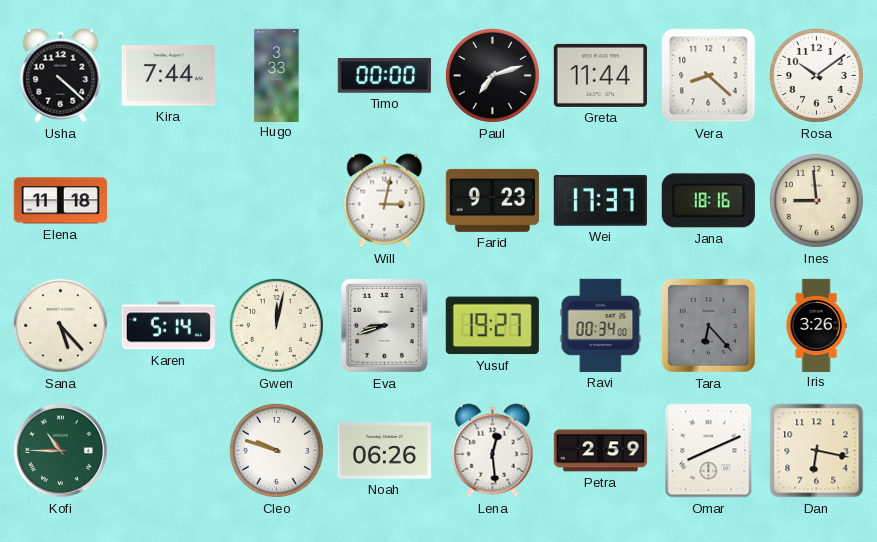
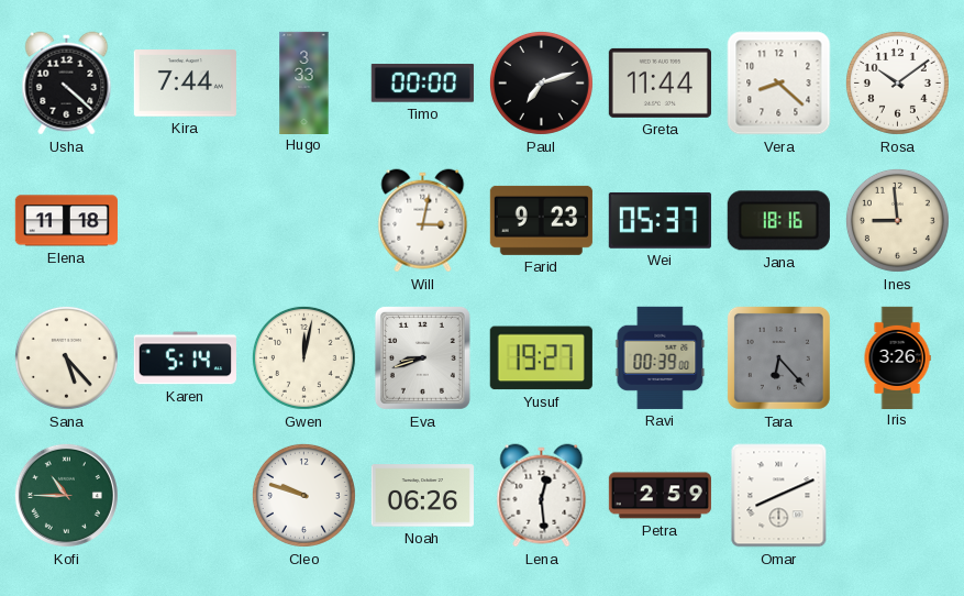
Wei: 17:37 -> 05:37 (660, 220)
Ravi: 00:34 -> 00:39 (661, 357)
Dan: 6:17 -> none (817, 451)
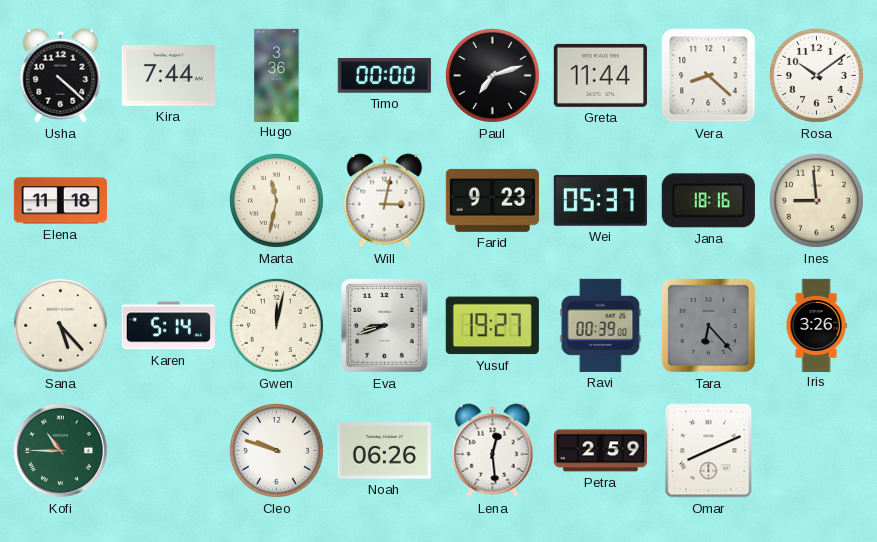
Hugo: 3:33 -> 3:36 (277, 75)
Marta: none -> 11:32 (276, 200)
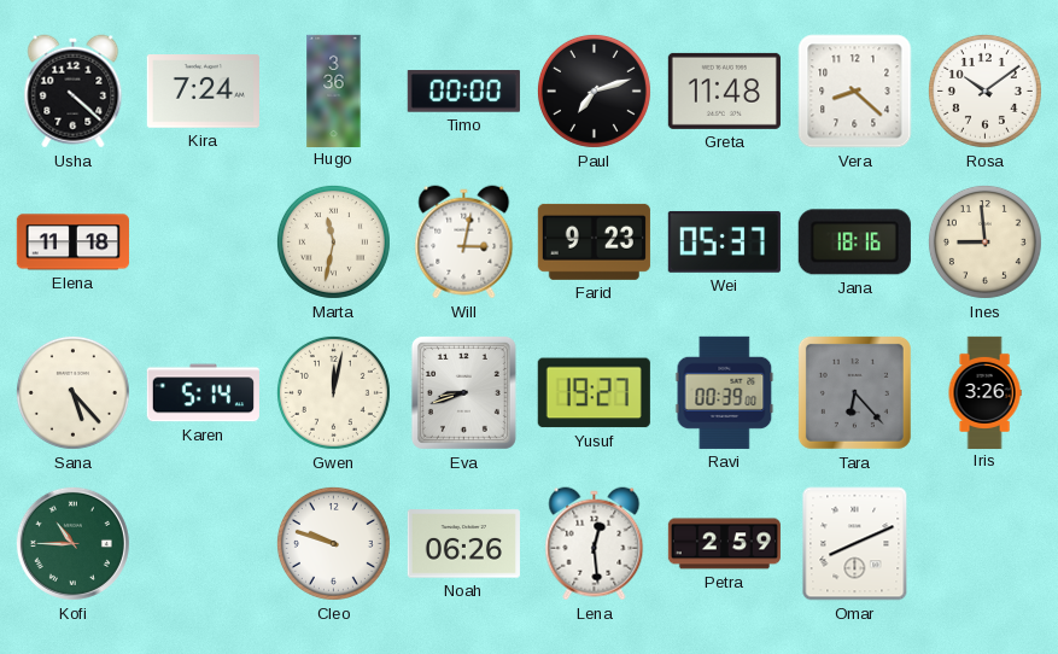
Kira: 7:44 -> 7:24 (203, 92)
Greta: 11:44 -> 11:48 (724, 90)
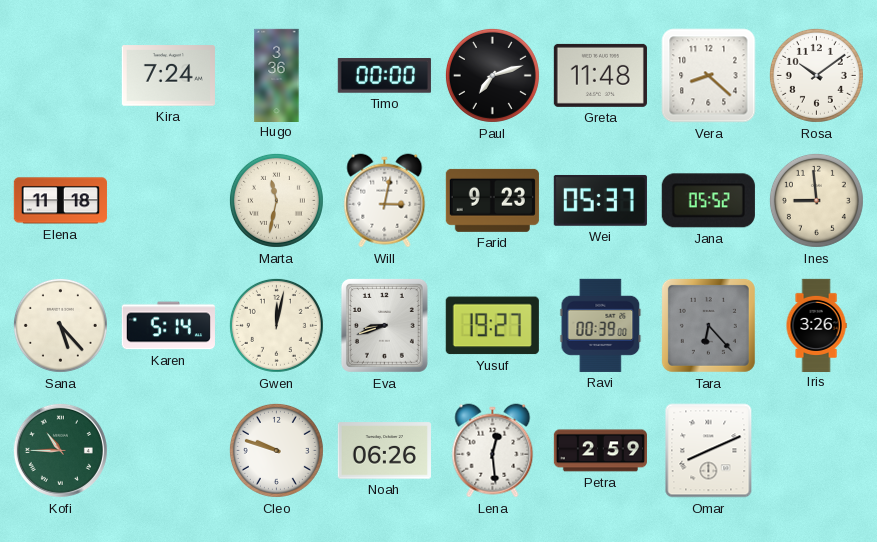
Usha: 4:22 -> none (74, 92)
Jana: 18:16 -> 05:52 (708, 201)
